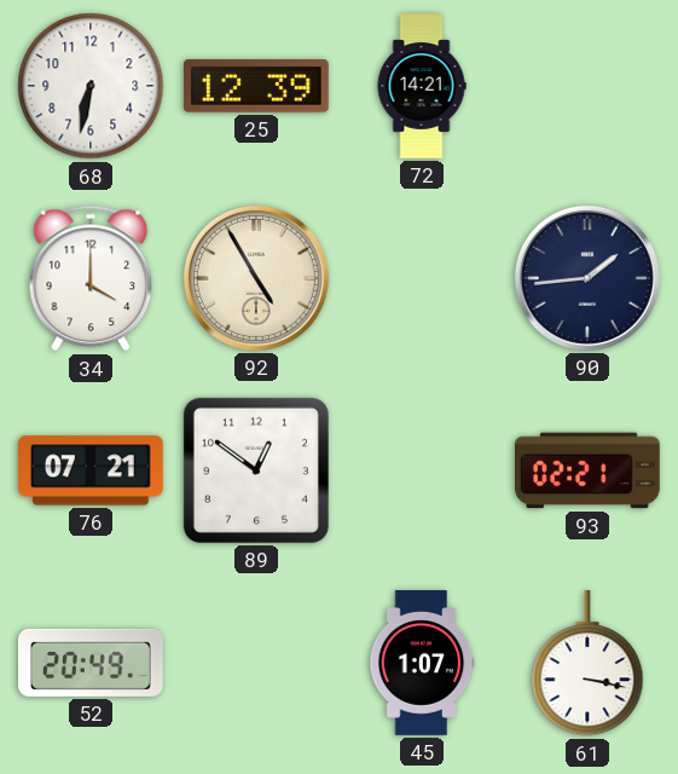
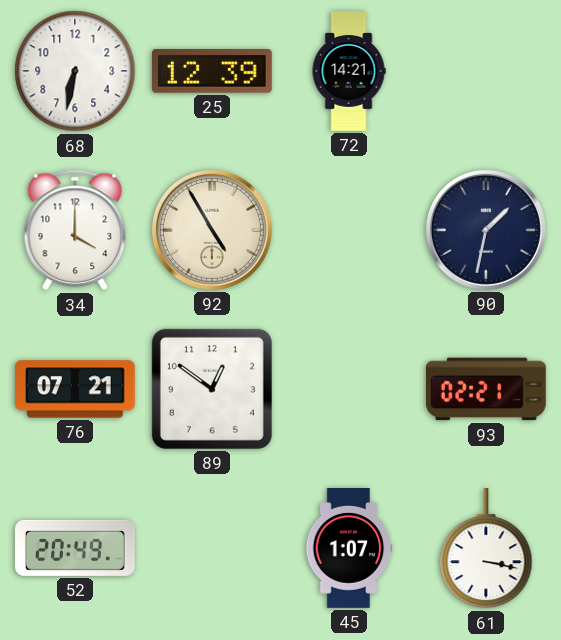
90: 1:44 -> 1:32 (486, 230)
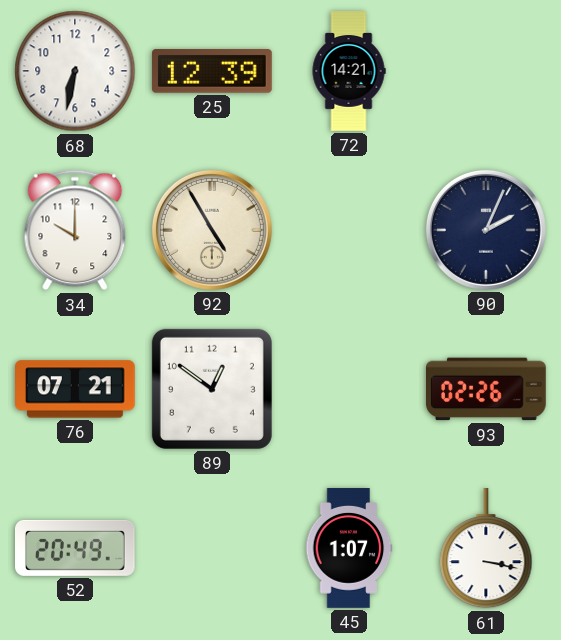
34: 4:00 -> 10:00 (75, 230)
90: 1:32 -> 2:04 (486, 230)
93: 02:21 -> 02:26 (487, 389)
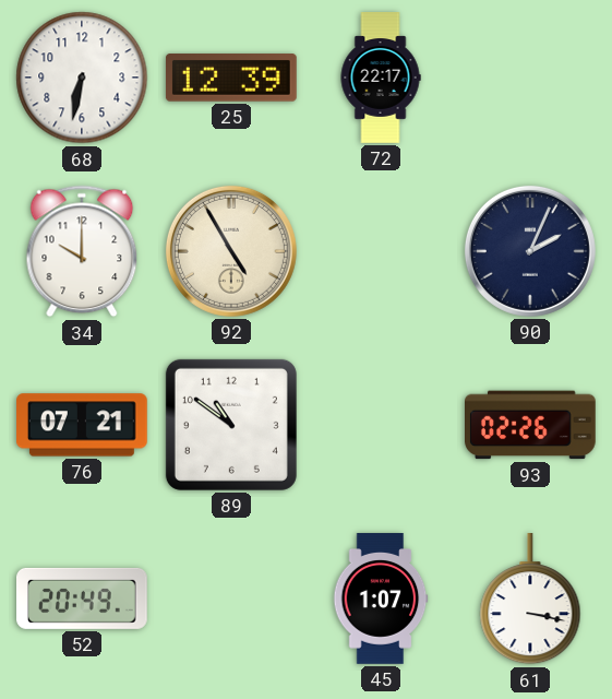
72: 14:21 -> 22:17 (381, 78)
89: 12:51 -> 10:51 (231, 425)
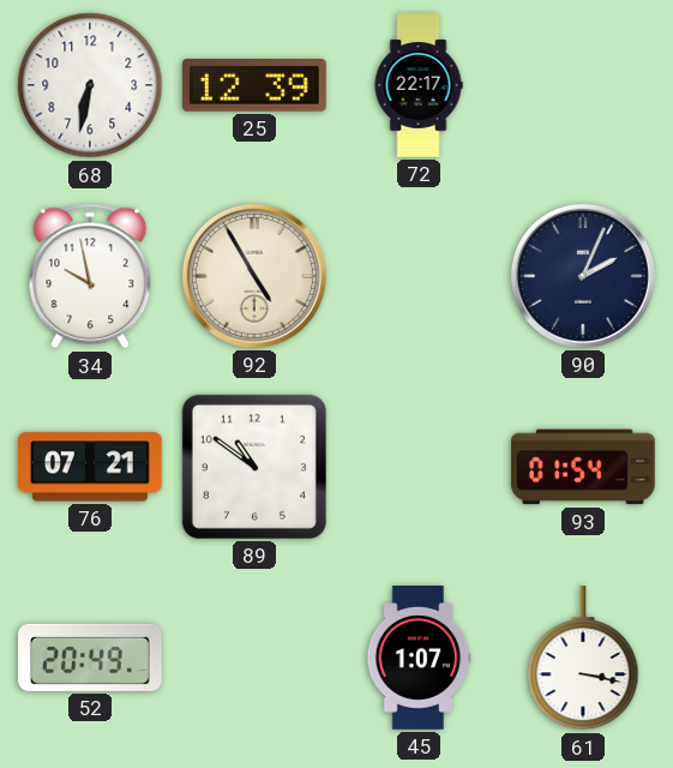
34: 10:00 -> 9:58 (90, 276)
93: 02:26 -> 01:54 (584, 467)
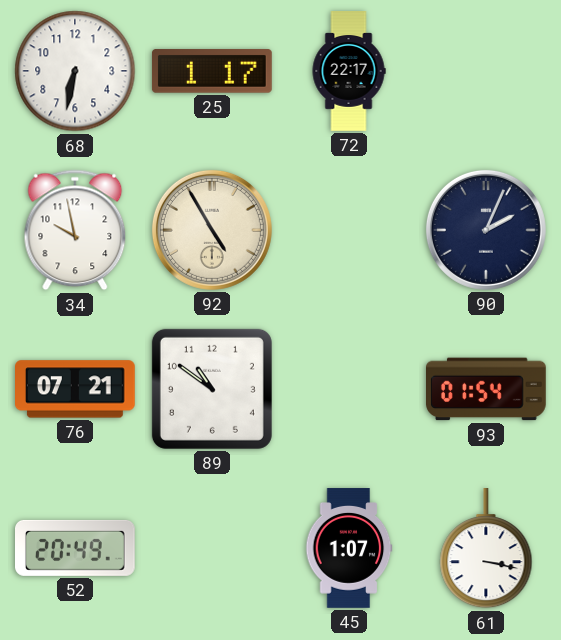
25: 12:39 -> 1:17 (212, 71)
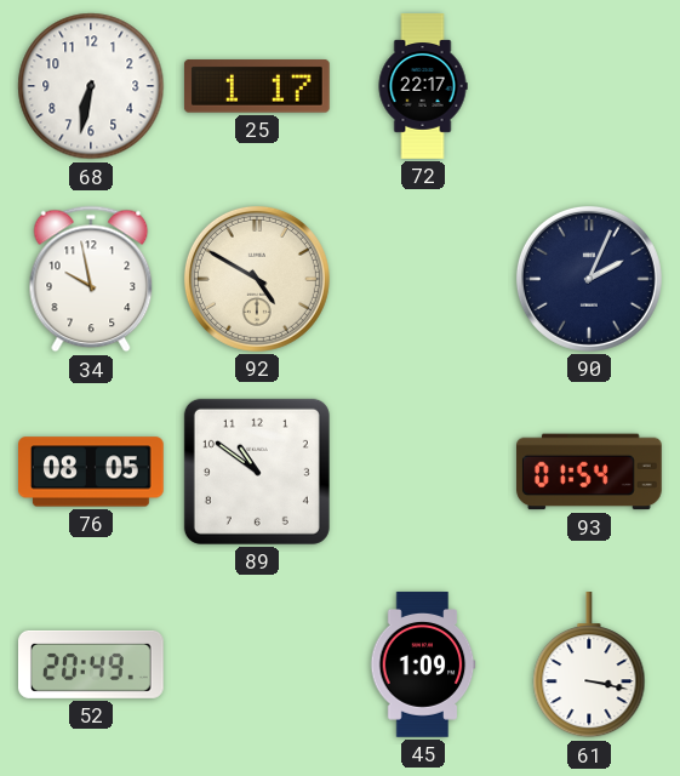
92: 4:55 -> 4:50 (257, 279)
76: 07:21 -> 08:05 (92, 472)
45: 1:07 -> 1:09 (423, 664)
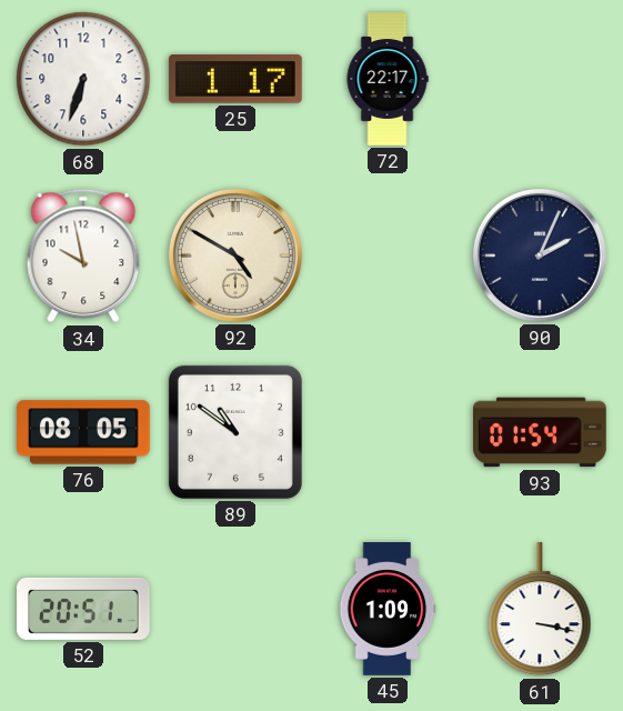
68: 6:32 -> 6:33 (83, 79)
52: 20:49 -> 20:51 (84, 609)
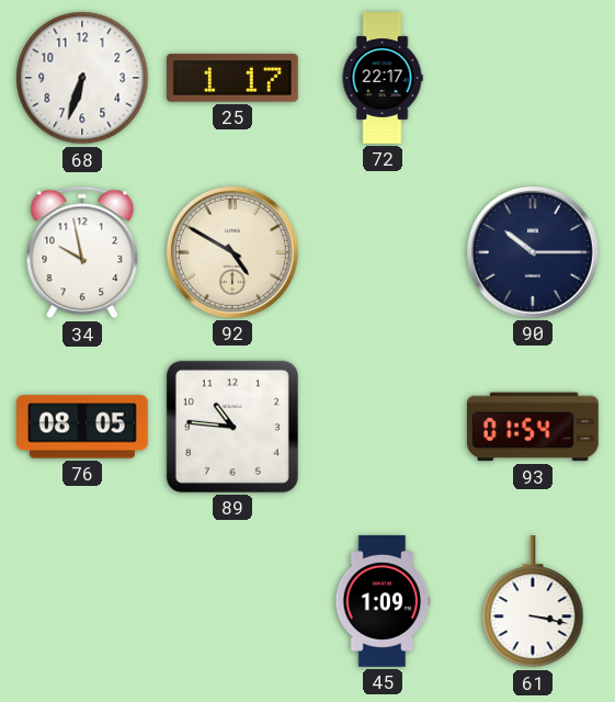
90: 2:04 -> 10:15 (533, 252)
89: 10:51 -> 10:46 (232, 427)
52: 20:51 -> none (84, 609)
